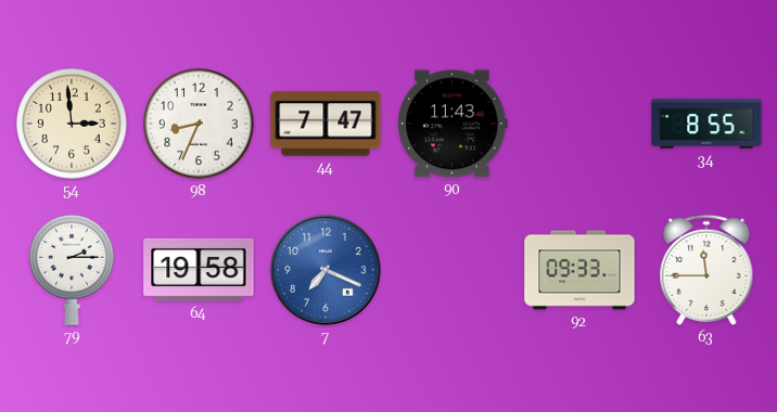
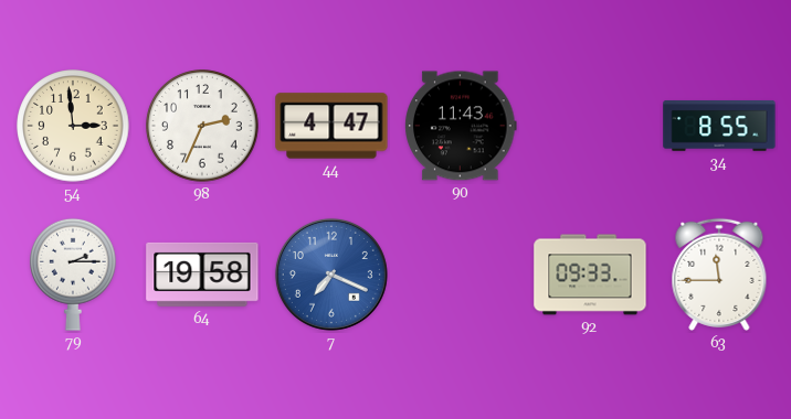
98: 8:34 -> 2:34 (202, 126)
44: 7:47 -> 4:47 (331, 126)
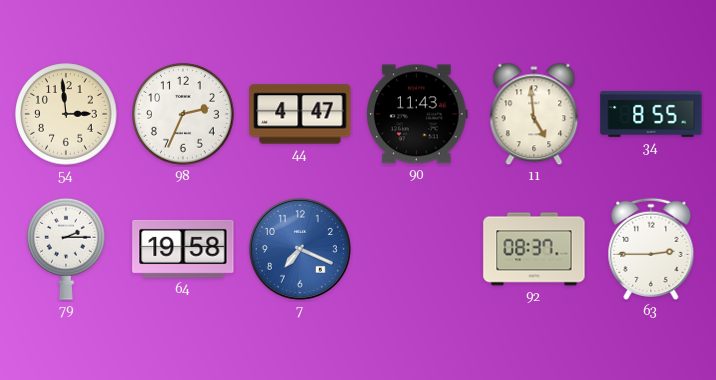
11: none -> 4:59 (534, 114)
92: 09:33 -> 08:37 (534, 249)
63: 11:45 -> 2:45 (651, 249)
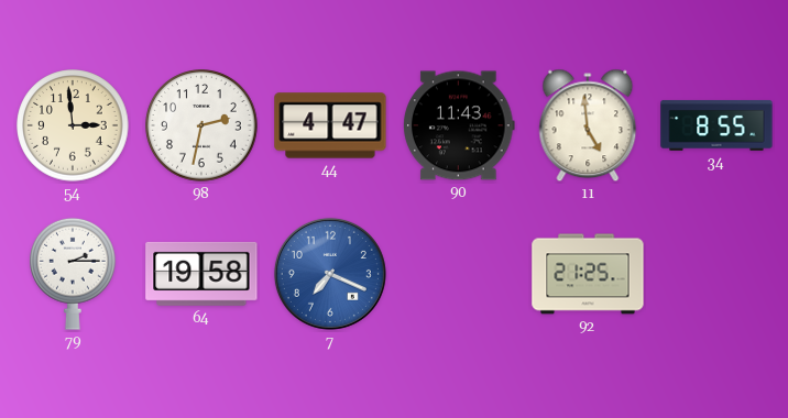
98: 2:34 -> 2:32 (201, 125)
92: 08:37 -> 21:25 (588, 274)
63: 2:45 -> none (651, 249)
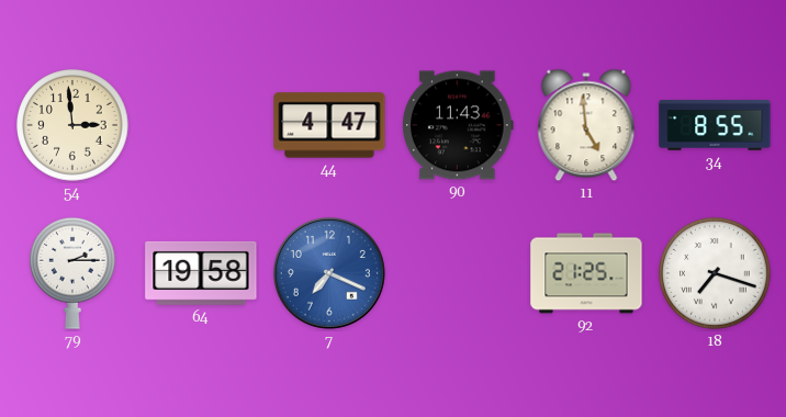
98: 2:32 -> none (201, 125)
18: none -> 7:18 (715, 273)
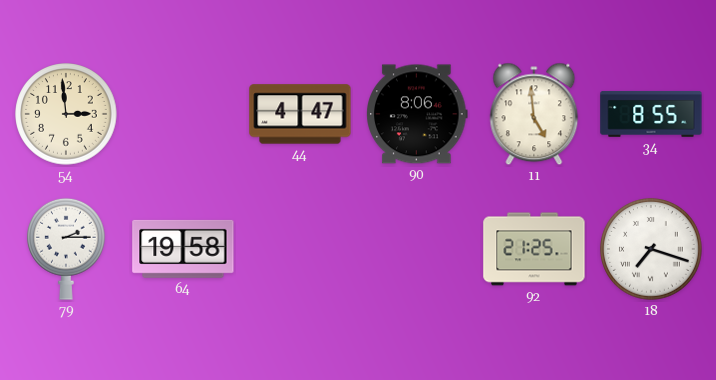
90: 11:43 -> 8:06 (417, 114)
7: 7:19 -> none (329, 273)
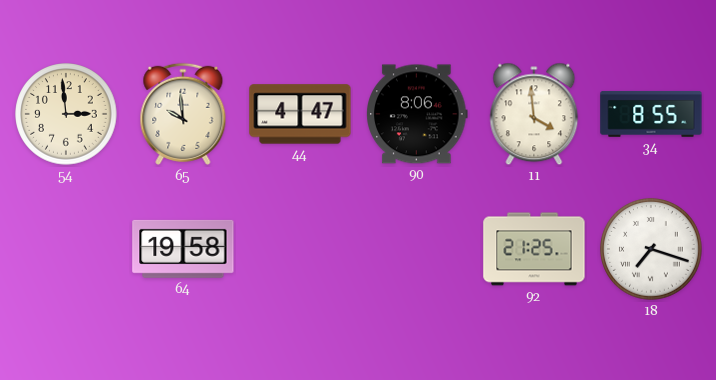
65: none -> 9:59 (183, 114)
11: 4:59 -> 3:59 (534, 114)
79: 2:15 -> none (67, 249)
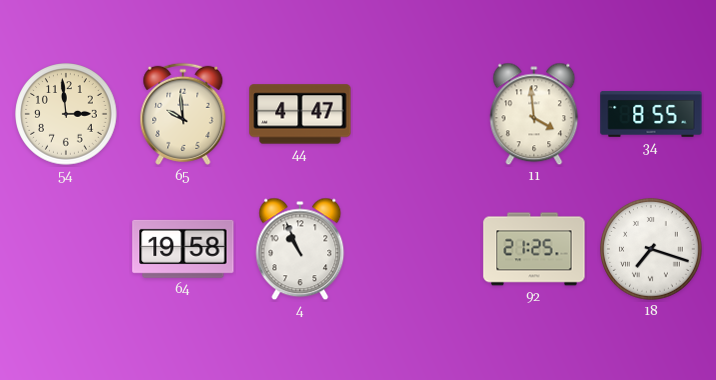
90: 8:06 -> none (417, 114)
4: none -> 10:56 (300, 249)
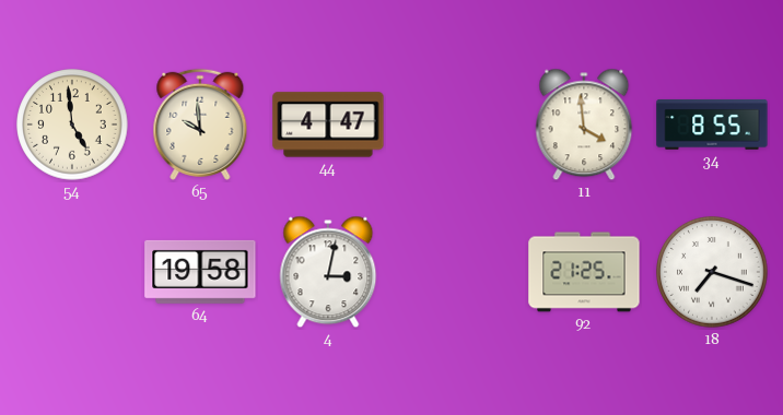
54: 2:59 -> 4:59 (72, 124)
4: 10:56 -> 3:02 (328, 272)
